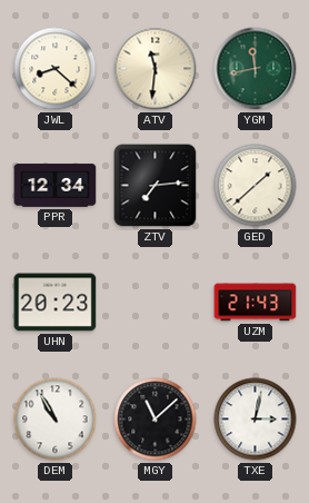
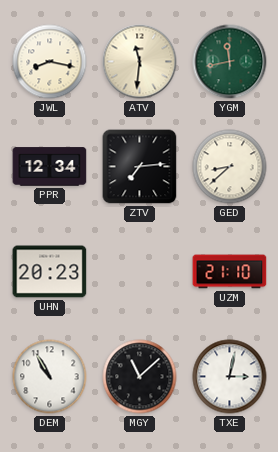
JWL: 8:22 -> 8:17 (50, 62)
GED: 1:38 -> 8:38 (230, 167)
UZM: 21:43 -> 21:10 (230, 272)
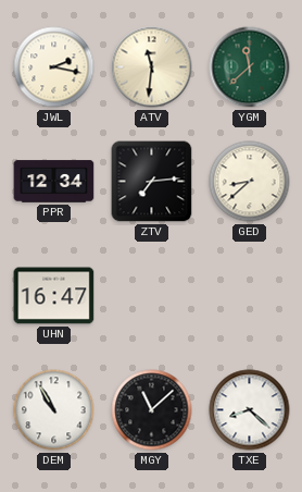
JWL: 8:17 -> 2:17 (54, 67)
YGM: 11:43 -> 11:38 (250, 67)
UHN: 20:23 -> 16:47 (54, 296)
UZM: 21:10 -> none (230, 272)
TXE: 3:02 -> 8:22 (250, 410)
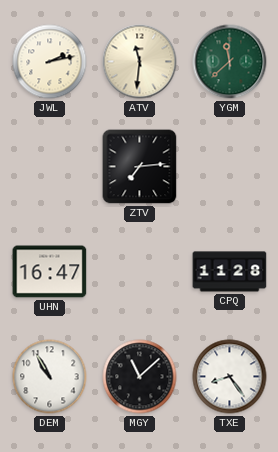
JWL: 2:17 -> 2:13 (50, 62)
PPR: 12:34 -> none (54, 182)
GED: 8:38 -> none (250, 182)
CPQ: none -> 11:28 (230, 272)
TXE: 8:22 -> 8:24 (230, 377)
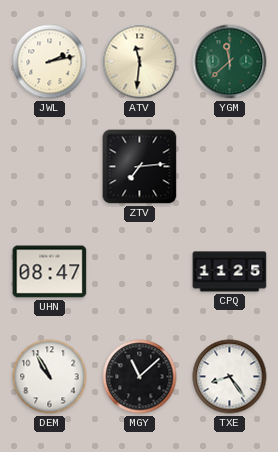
UHN: 16:47 -> 08:47 (50, 272)
CPQ: 11:28 -> 11:25 (230, 272)
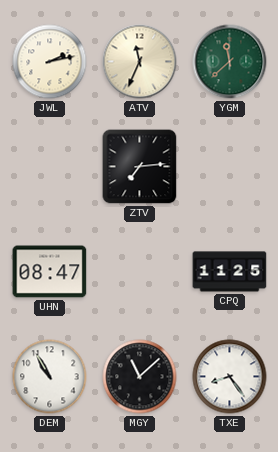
ATV: 11:31 -> 11:34 (140, 62)
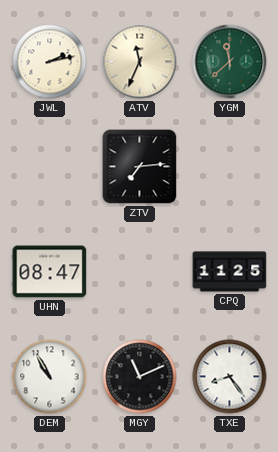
MGY: 11:08 -> 11:11 (140, 377)
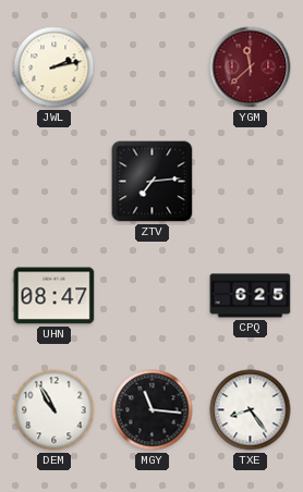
ATV: 11:34 -> none (140, 62)
YGM dial: green -> burgundy (251, 67)
CPQ: 11:25 -> 6:25 (251, 296)
MGY: 11:11 -> 11:16 (153, 410)
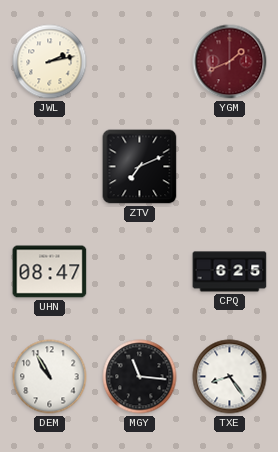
YGM: 11:38 -> 1:41 (230, 62)
ZTV: 7:14 -> 7:11 (140, 167)
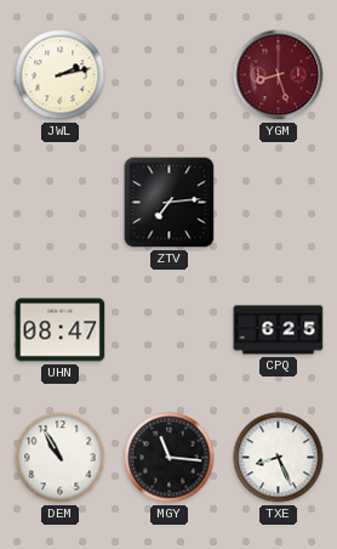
YGM: 1:41 -> 8:27 (279, 75)
ZTV: 7:11 -> 7:14 (170, 203)
TXE: 8:24 -> 8:26 (279, 458)
